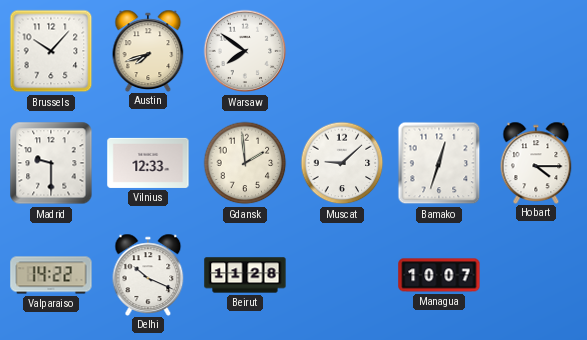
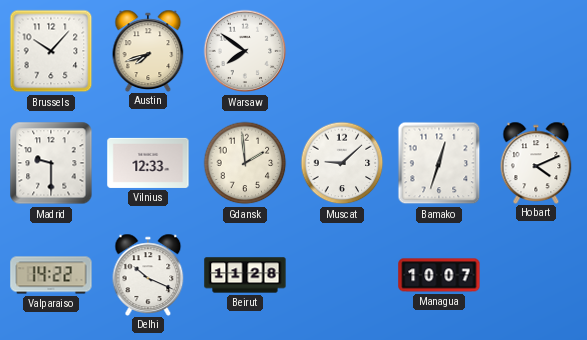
Hobart: 4:15 -> 4:11 (536, 162)
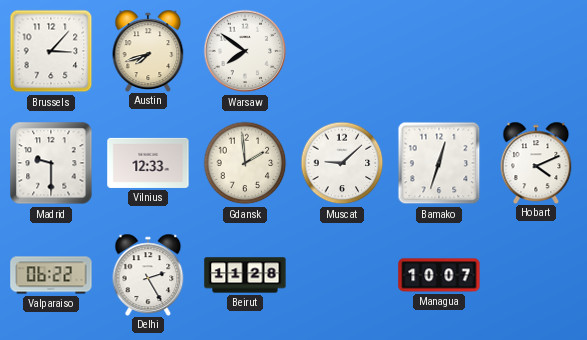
Brussels: 10:07 -> 3:07 (51, 51)
Valparaiso: 14:22 -> 06:22 (51, 275)
Delhi: 10:19 -> 2:25 (148, 274)
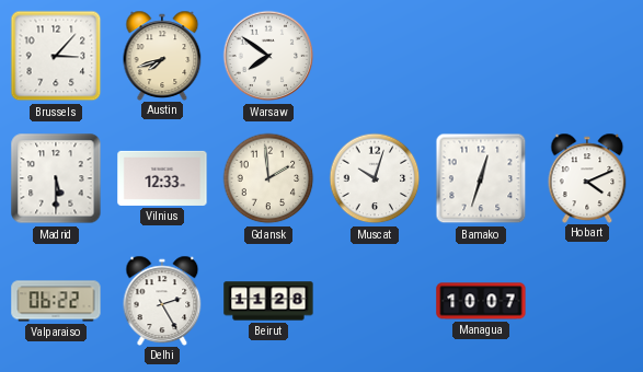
Madrid: 9:30 -> 5:30 (56, 178)
Muscat: 9:08 -> 10:03 (375, 178)
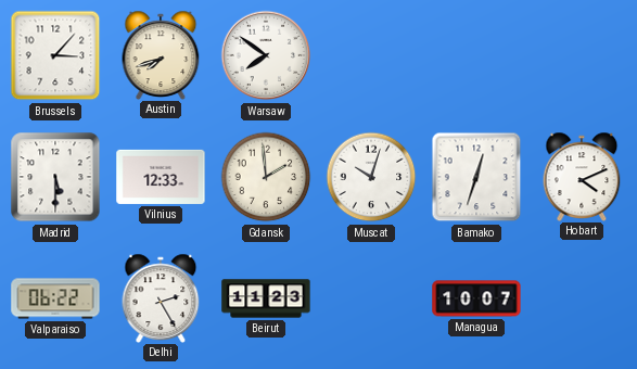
Beirut: 11:28 -> 11:23 (266, 298)
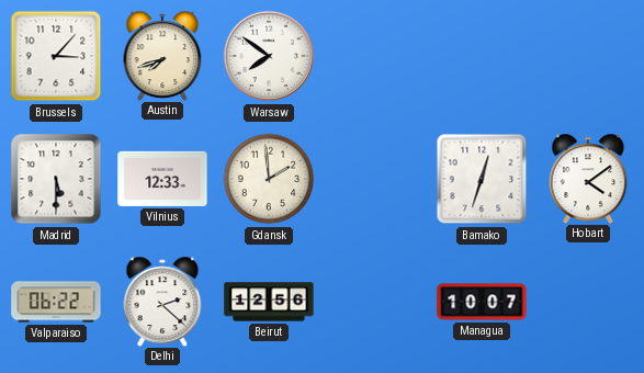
Muscat: 10:03 -> none (371, 177)
Hobart: 4:11 -> 4:09 (588, 178)
Delhi: 2:25 -> 2:22 (162, 301)
Beirut: 11:23 -> 12:56 (269, 302)
